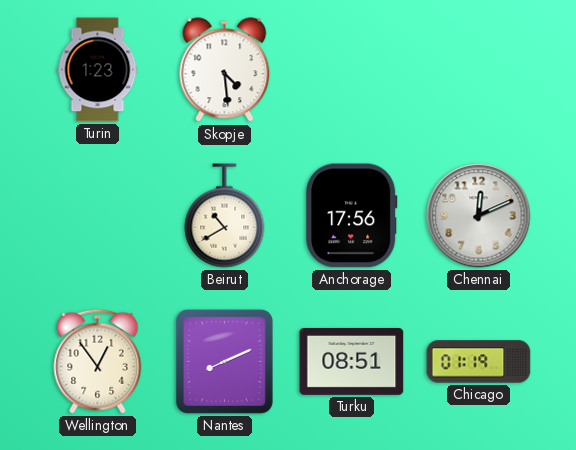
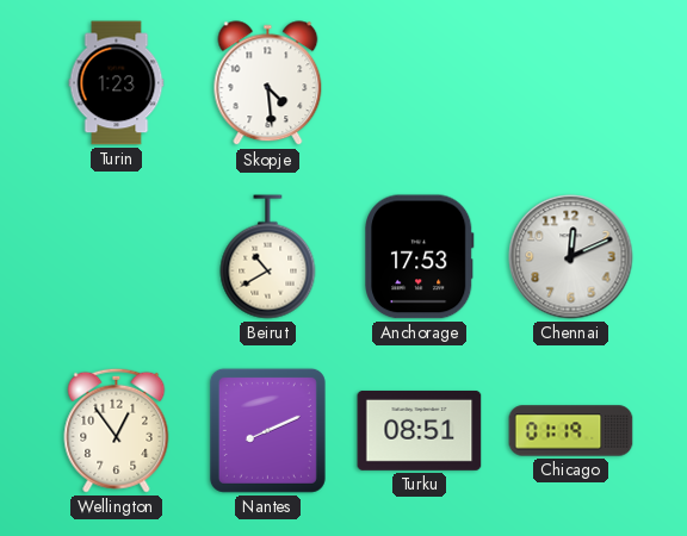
Anchorage: 17:56 -> 17:53 (420, 257)
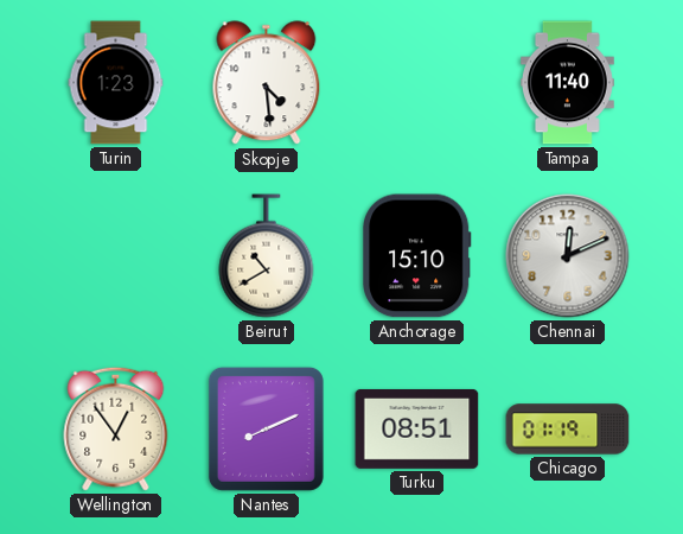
Tampa: none -> 11:40 (568, 83)
Anchorage: 17:53 -> 15:10 (417, 256)
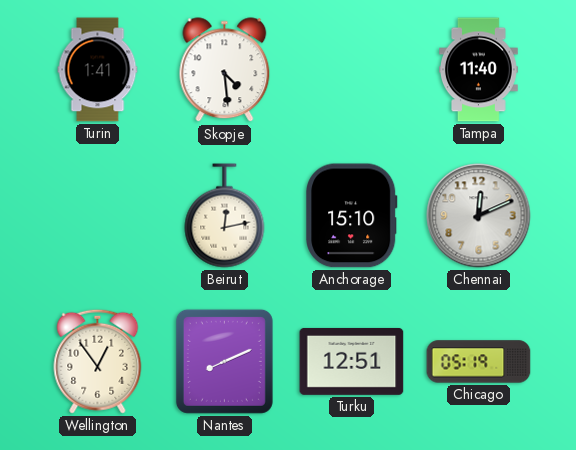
Turin: 1:23 -> 1:41 (98, 70)
Beirut: 10:40 -> 12:13 (225, 216)
Turku: 08:51 -> 12:51 (352, 361)
Chicago: 01:19 -> 05:19 (479, 362)
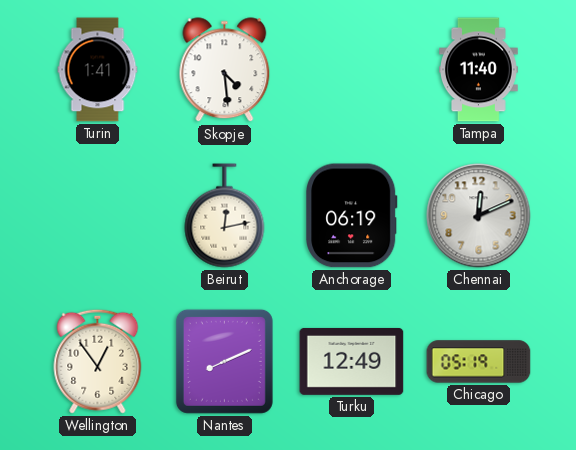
Anchorage: 15:10 -> 06:19 (352, 216)
Turku: 12:51 -> 12:49 (352, 361)
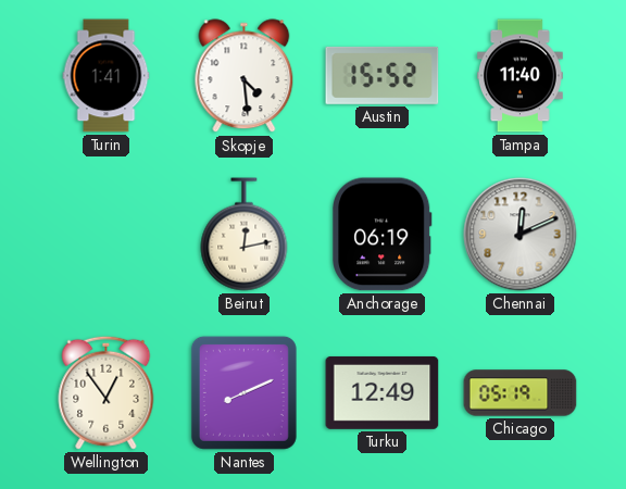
Austin: none -> 15:52 (383, 75)
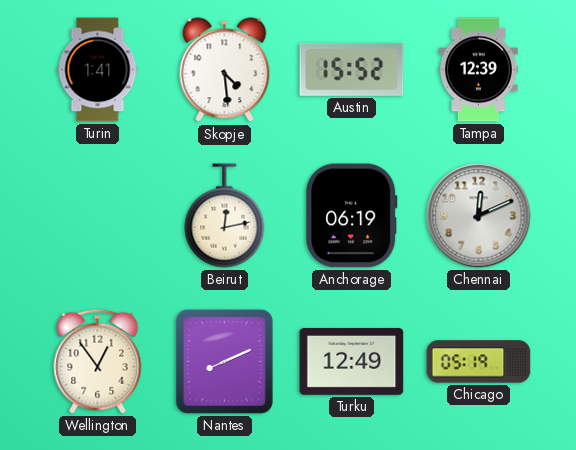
Tampa: 11:40 -> 12:39 (479, 70)
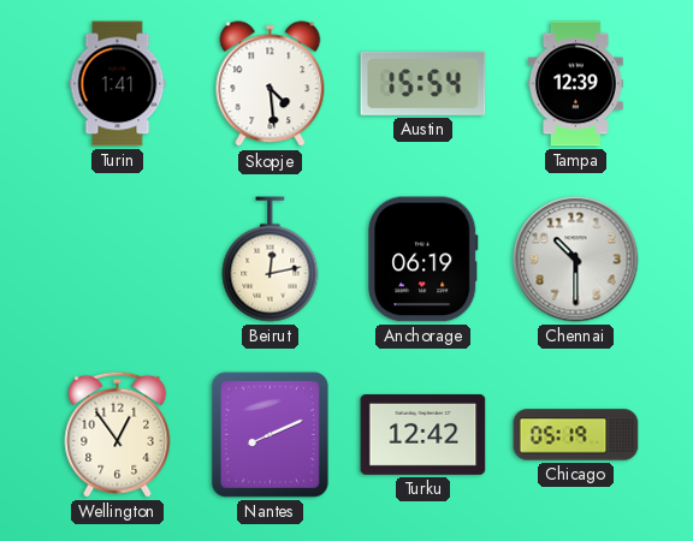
Austin: 15:52 -> 15:54 (423, 83)
Chennai: 12:11 -> 10:30 (576, 260)
Turku: 12:49 -> 12:42 (423, 434)
